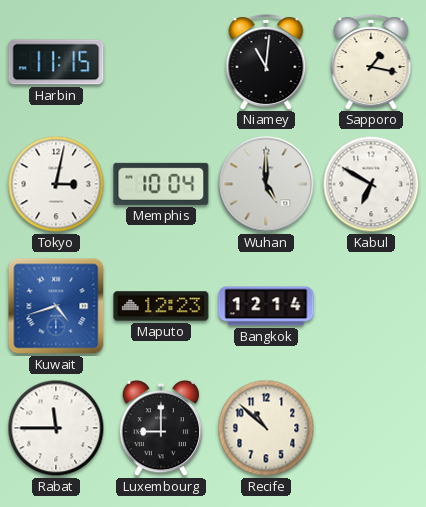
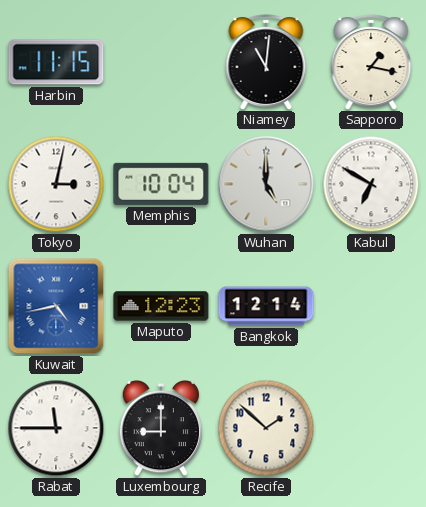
Kuwait: 4:42 -> 4:43 (56, 306)
Recife: 10:52 -> 1:52 (266, 428)
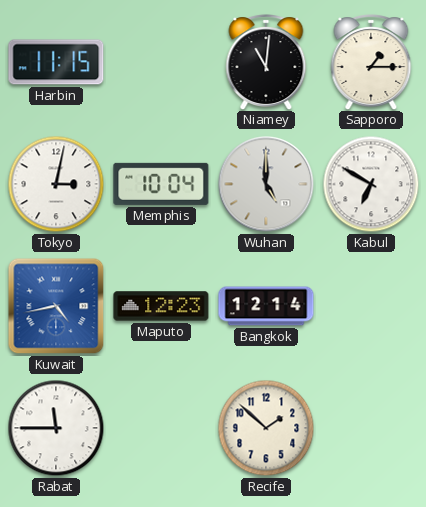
Sapporo: 1:17 -> 1:15 (371, 62)
Luxembourg: 9:00 -> none (160, 429)
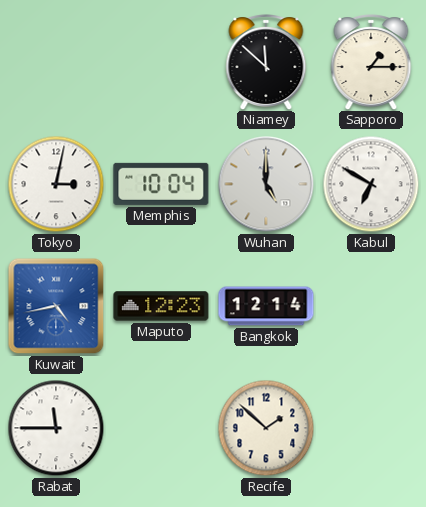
Harbin: 11:15 -> none (56, 62)
Niamey: 11:01 -> 11:52 (266, 62)
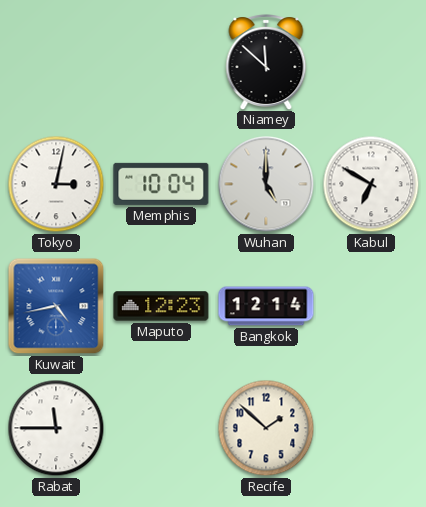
Sapporo: 1:15 -> none (371, 62)
